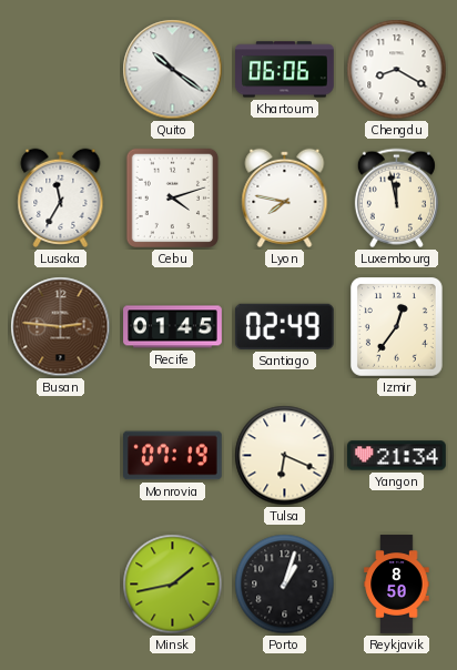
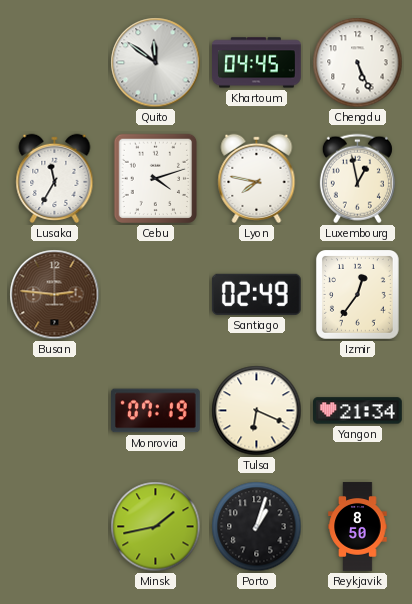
Quito: 10:21 -> 11:51 (156, 63)
Khartoum: 06:06 -> 04:45 (257, 63)
Chengdu: 8:20 -> 5:26 (358, 63)
Luxembourg: 11:58 -> 12:58 (357, 179)
Recife: 01:45 -> none (173, 327)
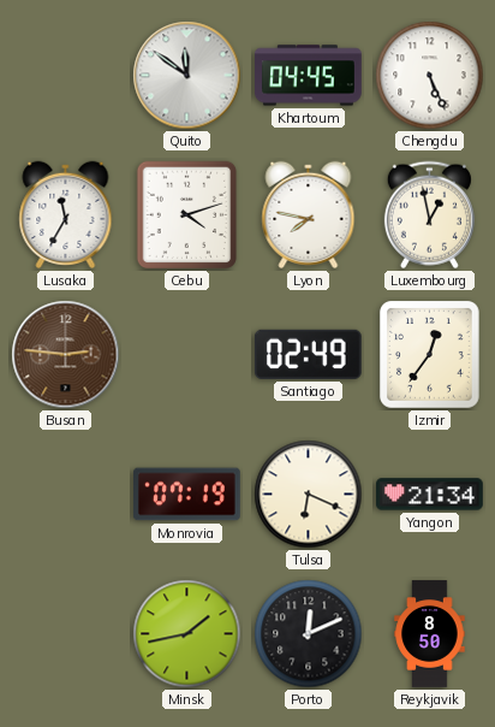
Porto: 1:03 -> 12:11 (309, 634)
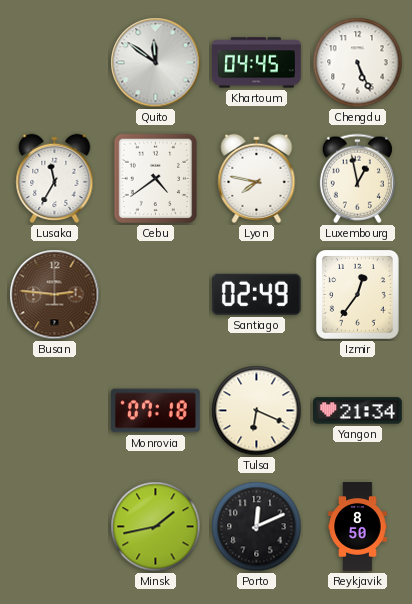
Cebu: 4:12 -> 4:39 (155, 179)
Monrovia: 07:19 -> 07:18 (156, 411)
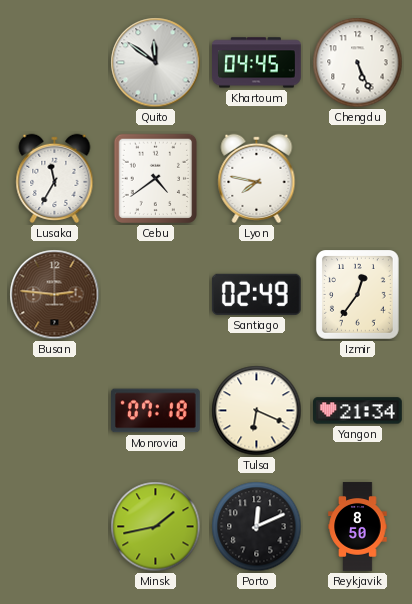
Luxembourg: 12:58 -> none (357, 179)
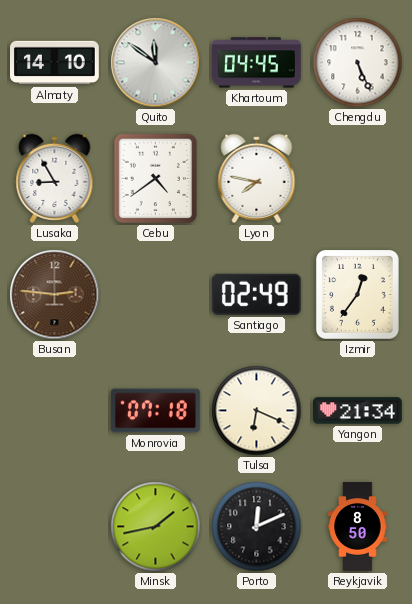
Almaty: none -> 14:10 (55, 63)
Lusaka: 11:35 -> 8:55 (55, 178)
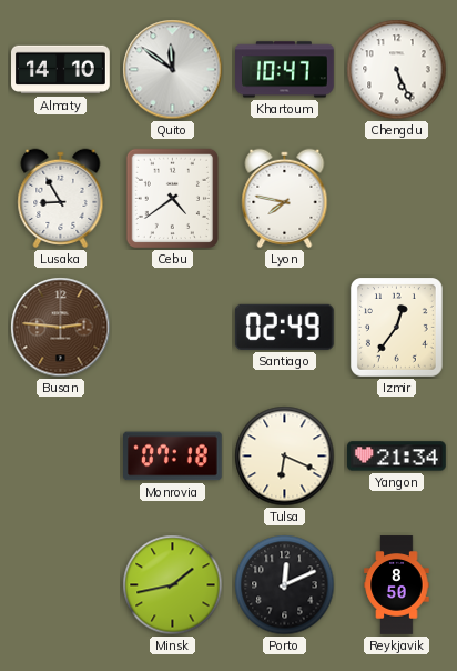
Khartoum: 04:45 -> 10:47 (285, 70)
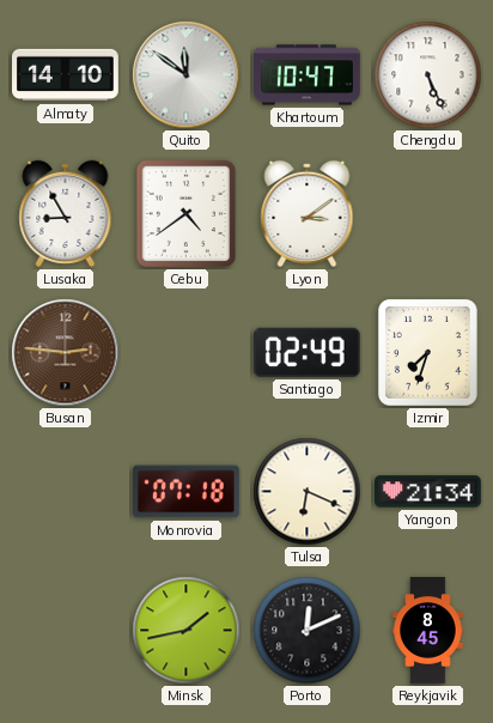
Lyon: 7:47 -> 3:09 (308, 213)
Izmir: 12:36 -> 7:33 (427, 353)
Reykjavik: 8:50 -> 8:45 (428, 631)
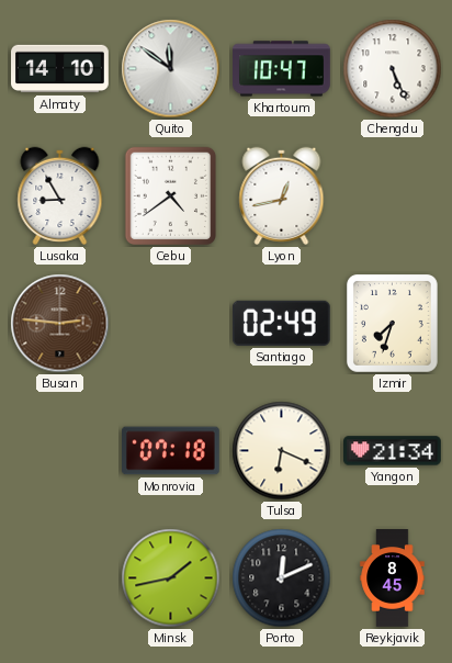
Lyon: 3:09 -> 12:43 (282, 195)
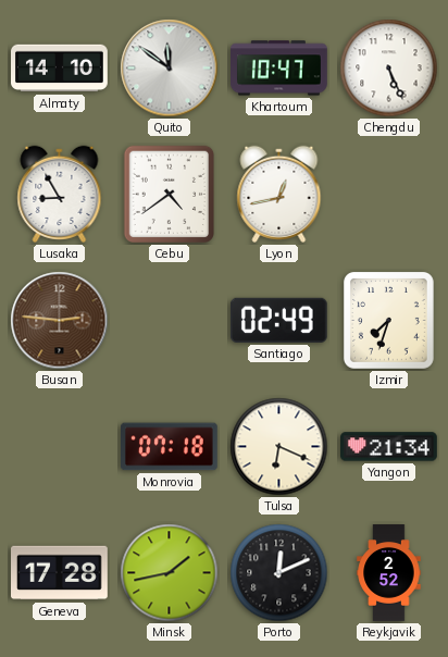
Geneva: none -> 17:28 (60, 573)
Reykjavik: 8:45 -> 2:52 (389, 573)
